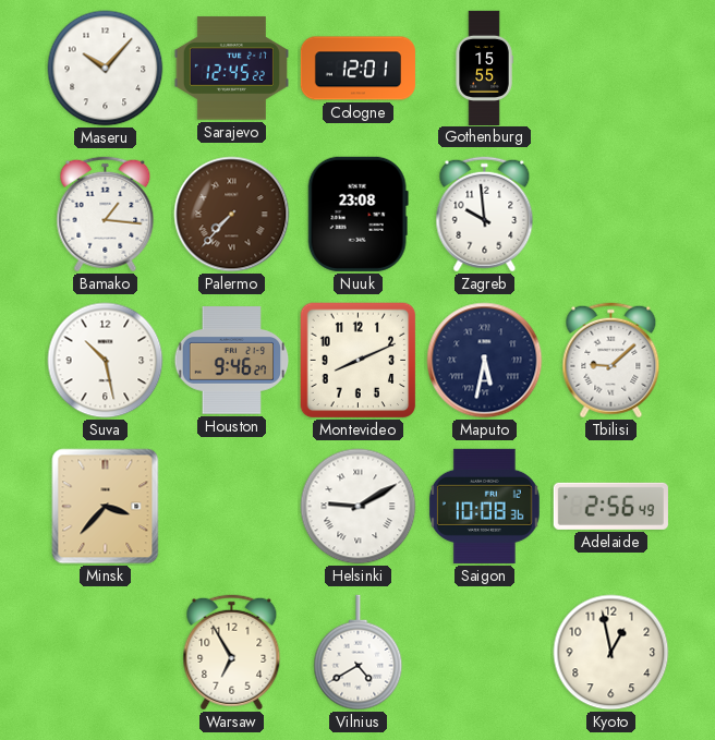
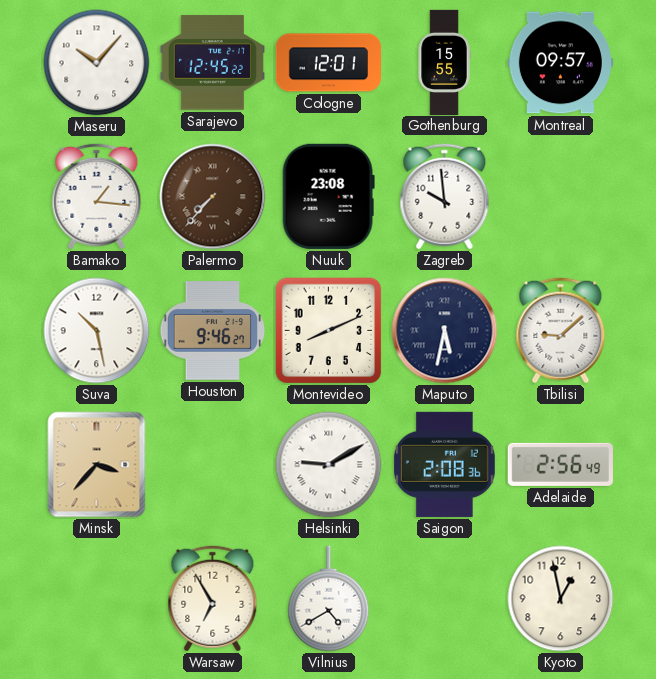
Montreal: none -> 09:57 (560, 63)
Saigon: 10:08 -> 2:08 (444, 464)
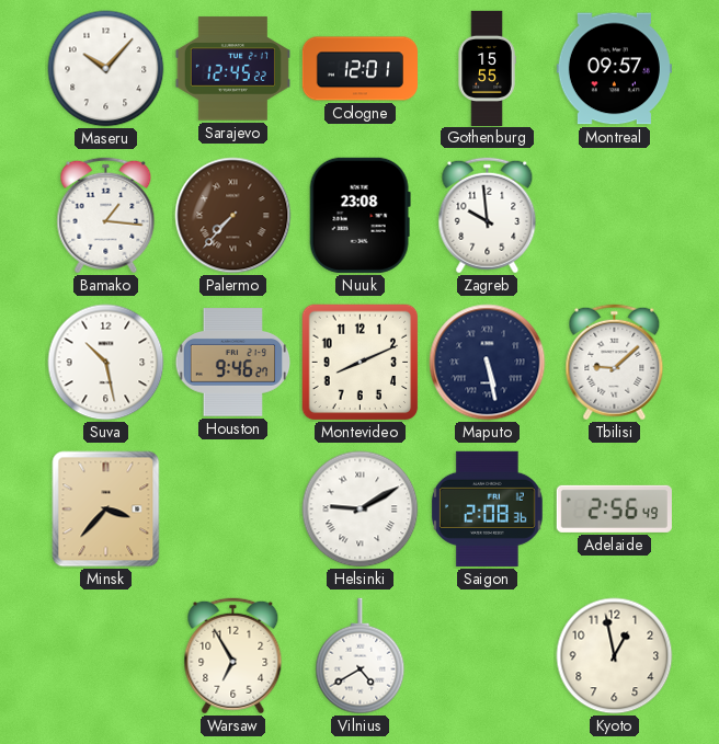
Maputo: 5:32 -> 5:28 (488, 363)
